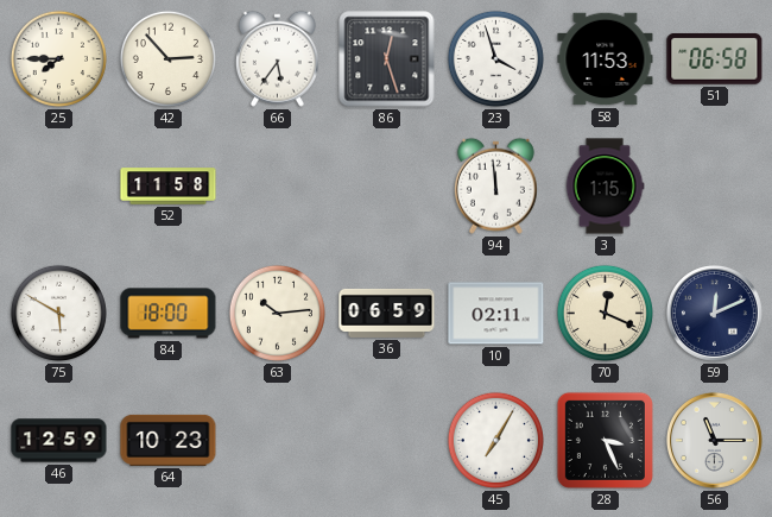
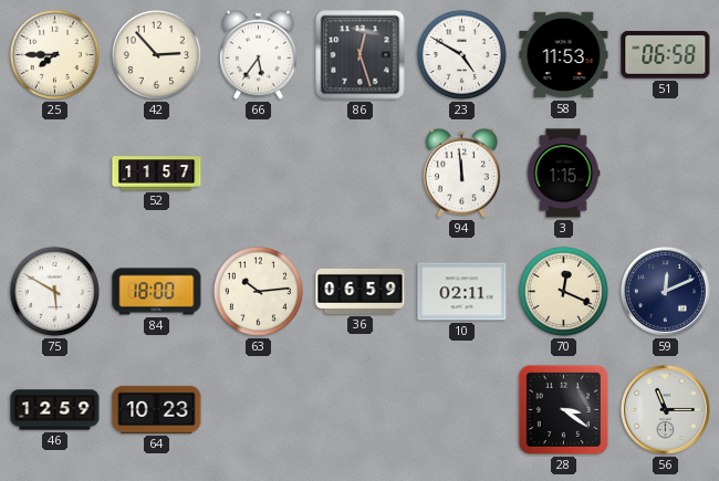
23: 3:57 -> 4:50 (461, 54)
52: 11:58 -> 11:57 (157, 174)
45: 7:05 -> none (495, 440)
28: 3:26 -> 3:21 (563, 409)
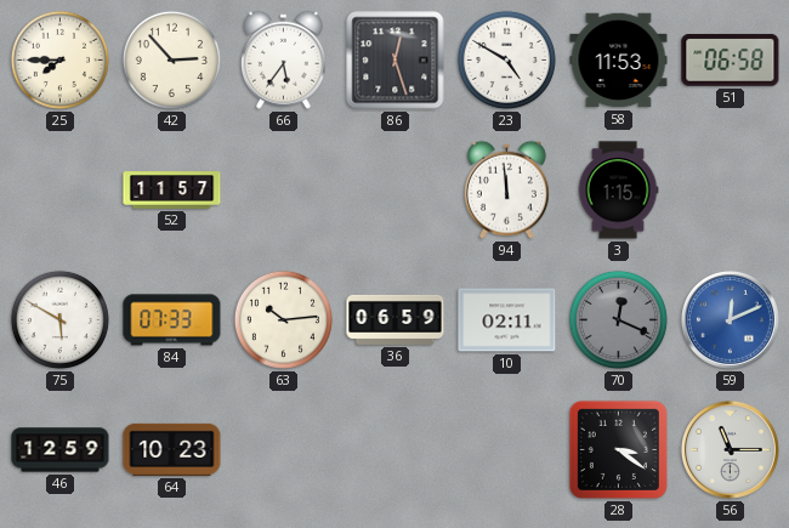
84: 18:00 -> 07:33 (172, 320)
70 dial: cream -> grey (618, 319)
59 dial: navy -> blue (730, 319)
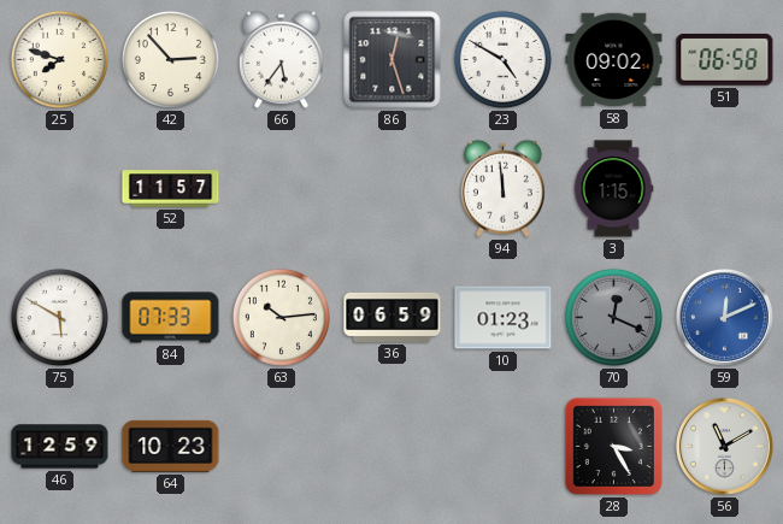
25: 7:45 -> 7:48 (59, 59)
58: 11:53 -> 09:02 (614, 60)
10: 02:11 -> 01:23 (504, 318)
28: 3:21 -> 3:25 (613, 446)
56: 11:15 -> 11:10 (724, 446)
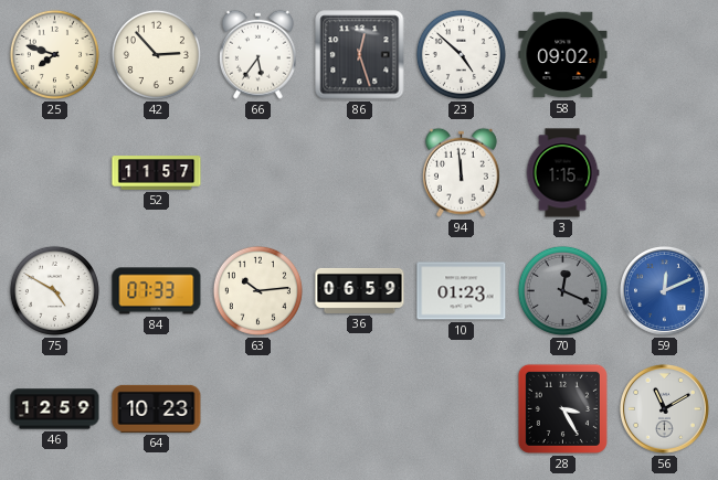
23: 4:50 -> 4:52 (461, 54)
51: 06:58 -> none (725, 60)
75: 5:50 -> 4:50 (54, 290)
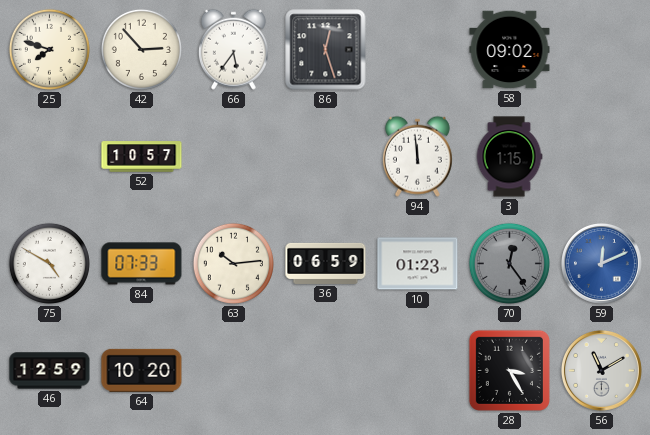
23: 4:52 -> none (461, 54)
52: 11:57 -> 10:57 (142, 157)
70: 12:19 -> 12:24 (509, 263)
64: 10:23 -> 10:20 (142, 370)
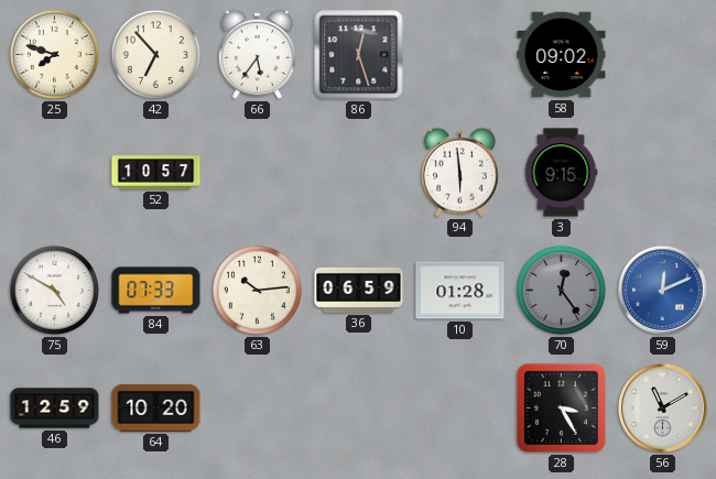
42: 2:53 -> 6:53 (155, 54)
94: 11:59 -> 5:59 (459, 172)
3: 1:15 -> 9:15 (561, 173)
10: 01:23 -> 01:28 (460, 291)
